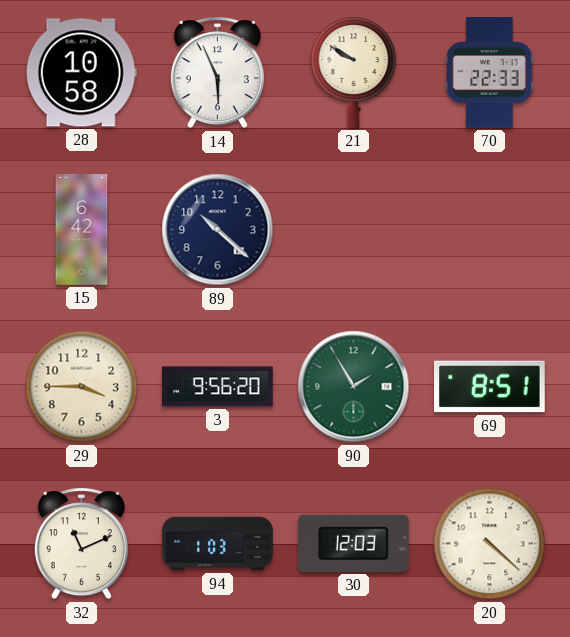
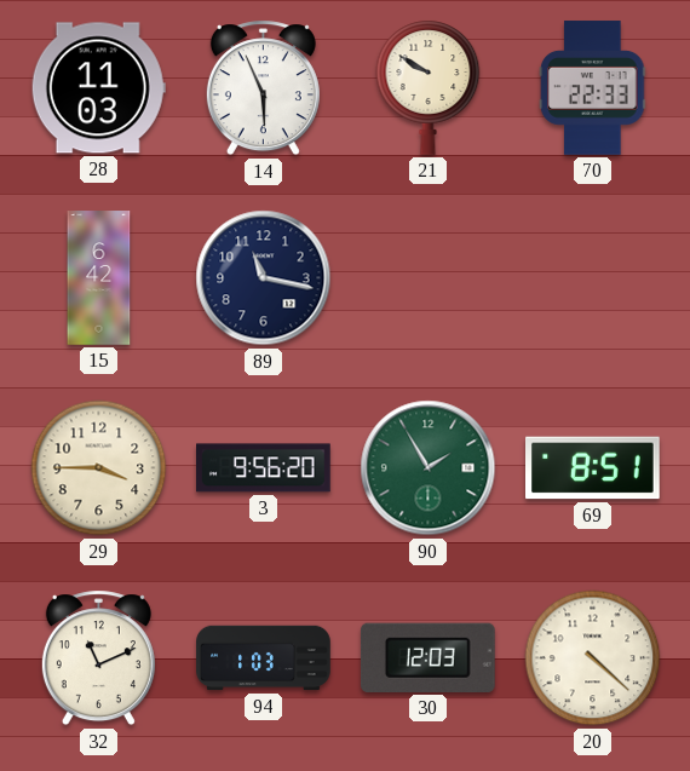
28: 10:58 -> 11:03 (98, 88)
89: 10:22 -> 11:17 (264, 278)
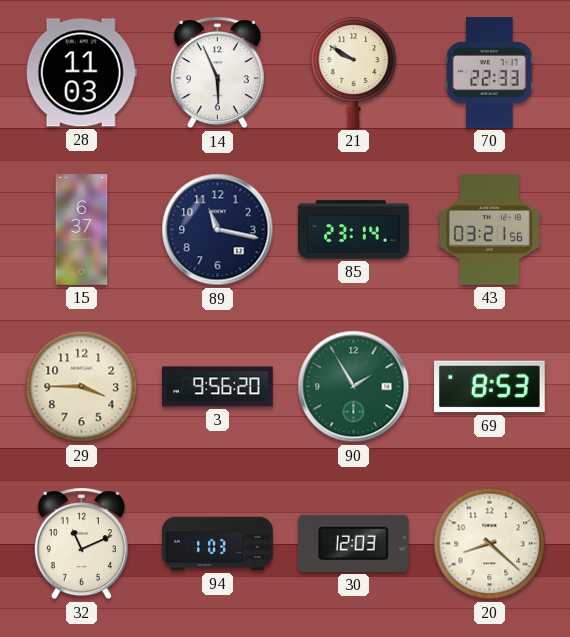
15: 6:42 -> 6:37 (82, 230)
85: none -> 23:14 (354, 230)
43: none -> 03:21 (489, 230)
69: 8:51 -> 8:53 (490, 387)
20: 4:22 -> 8:22 (490, 544)
